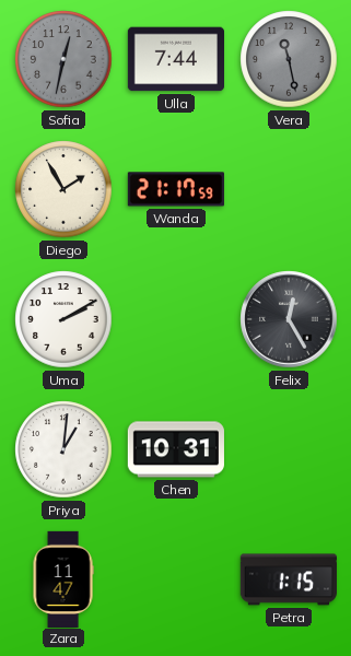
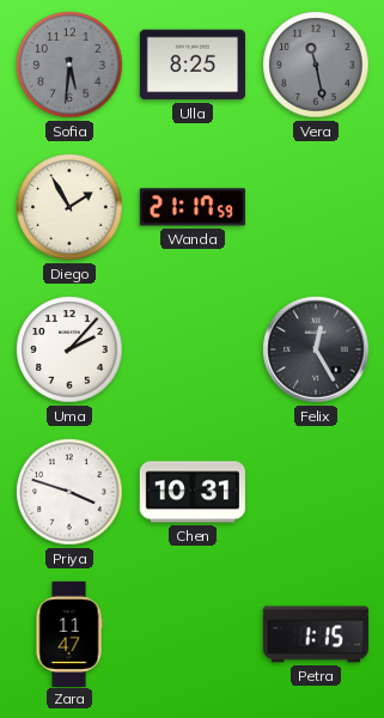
Sofia: 12:32 -> 5:31 (69, 65)
Ulla: 7:44 -> 8:25 (191, 65)
Uma: 2:10 -> 2:07 (69, 349)
Priya: 1:01 -> 3:48 (69, 492)
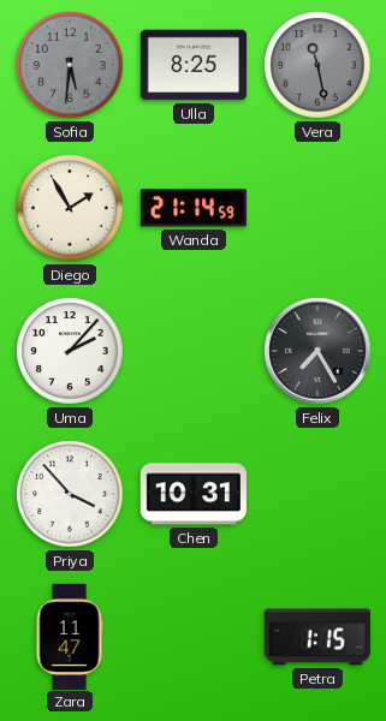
Wanda: 21:17 -> 21:14 (194, 208)
Felix: 12:25 -> 7:25 (317, 351)
Priya: 3:48 -> 3:53 (70, 494)
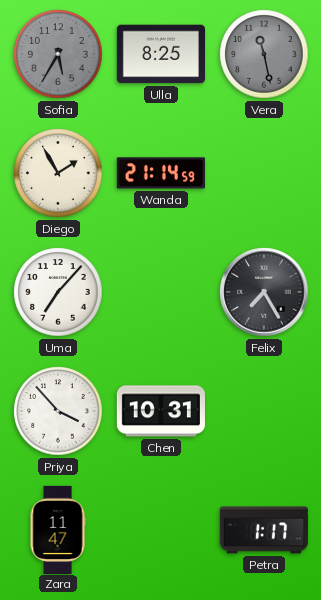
Sofia: 5:31 -> 5:35 (58, 54)
Uma: 2:07 -> 7:07 (58, 292)
Petra: 1:15 -> 1:17 (264, 530)
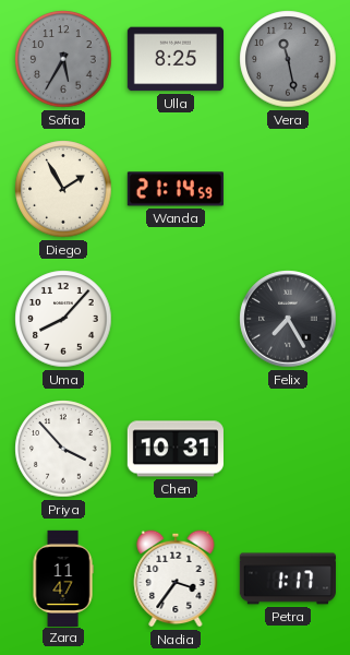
Uma: 7:07 -> 8:07 (63, 319)
Nadia: none -> 3:36 (176, 579)
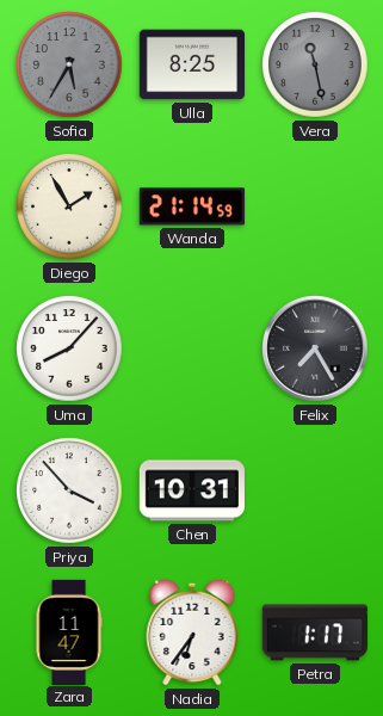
Nadia: 3:36 -> 6:36 (192, 632)
